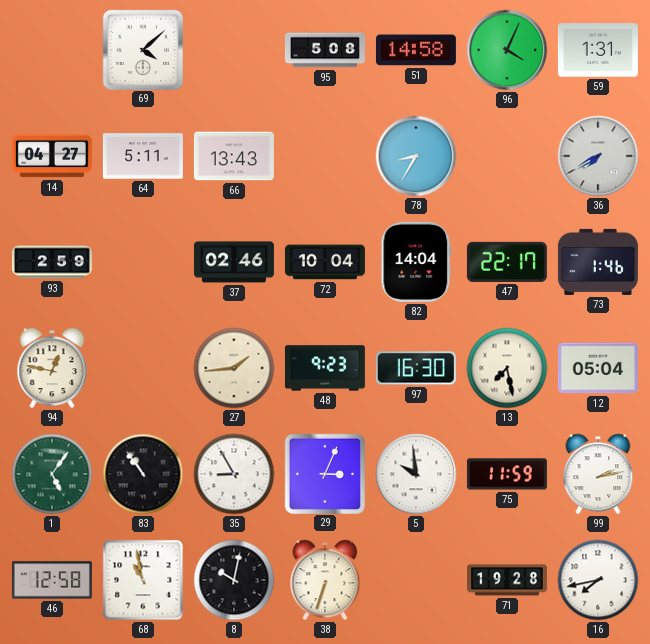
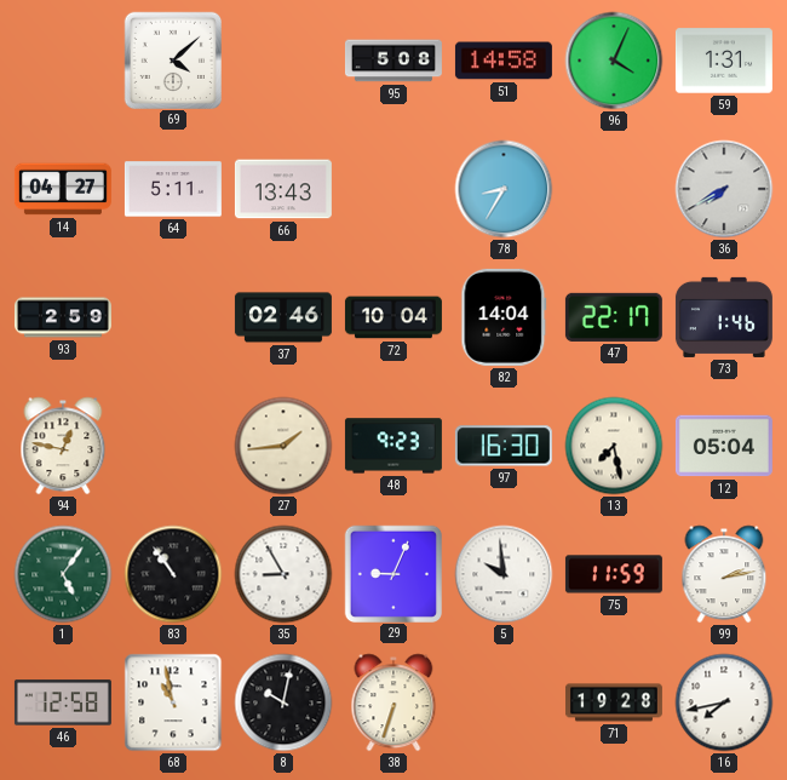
29: 3:04 -> 9:04 (392, 573)
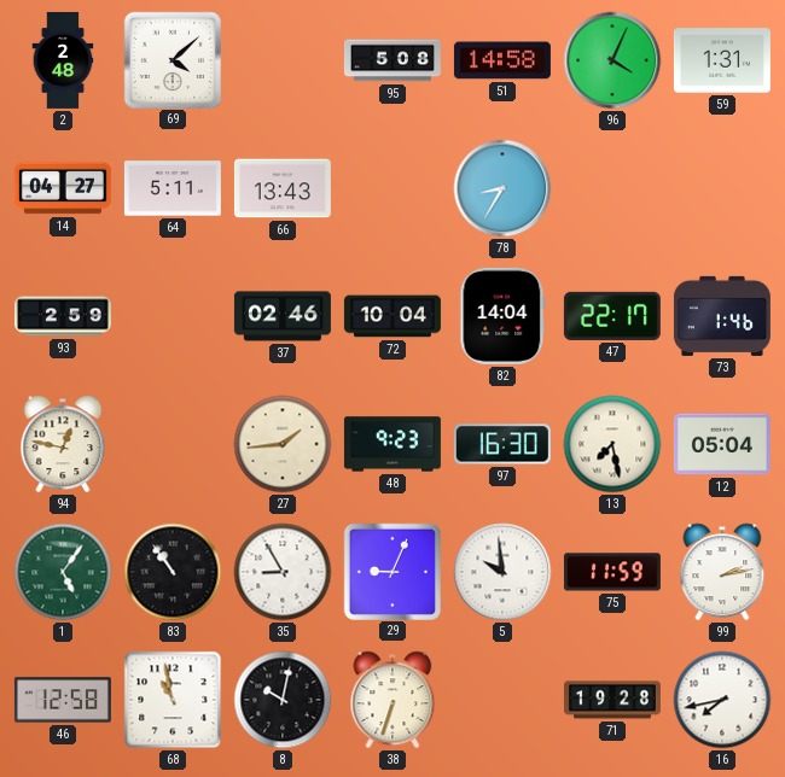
2: none -> 2:48 (63, 60)
36: 7:40 -> none (724, 189)
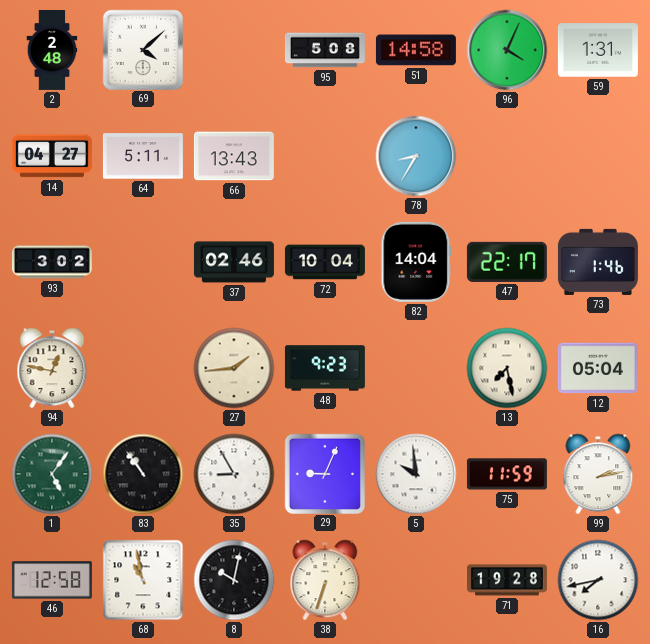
93: 2:59 -> 3:02 (52, 262)
97: 16:30 -> none (502, 444)
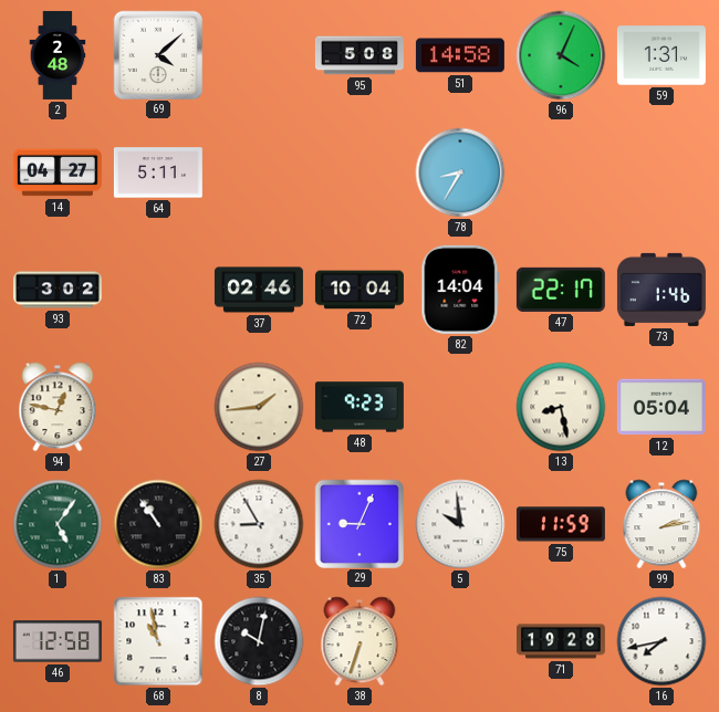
66: 13:43 -> none (234, 156)
13: 7:28 -> 8:28 (561, 407)
